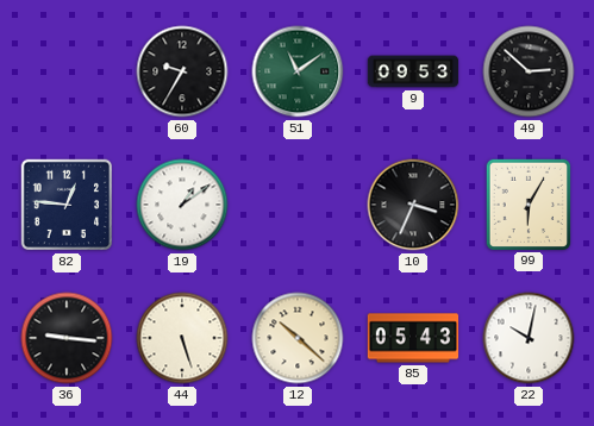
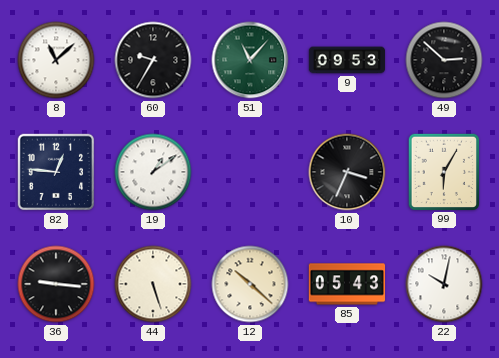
8: none -> 11:08 (56, 60)
51: 11:09 -> 11:07 (250, 60)
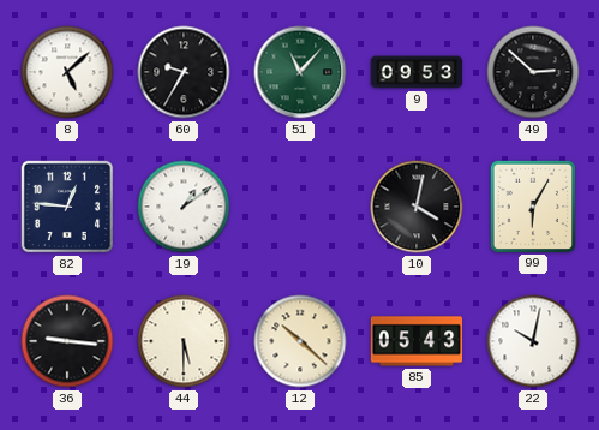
8: 11:08 -> 5:08 (67, 72)
10: 3:34 -> 4:02 (417, 207)
44: 5:27 -> 5:30 (184, 341)
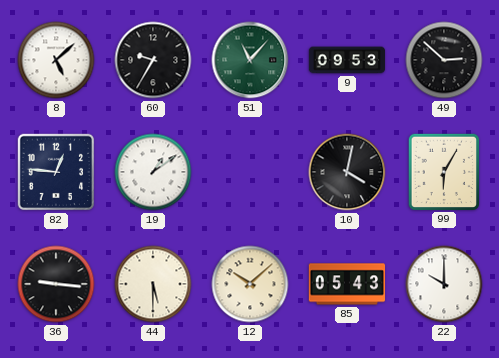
12: 10:22 -> 10:08 (250, 284)
22: 10:02 -> 10:00 (444, 284)
